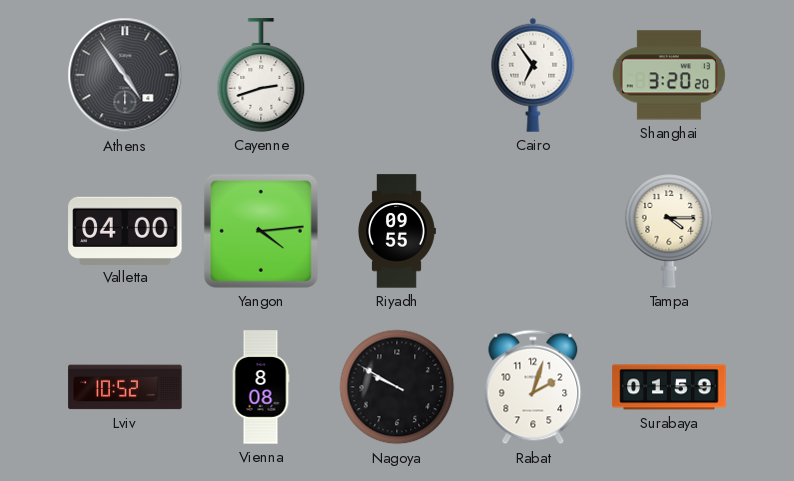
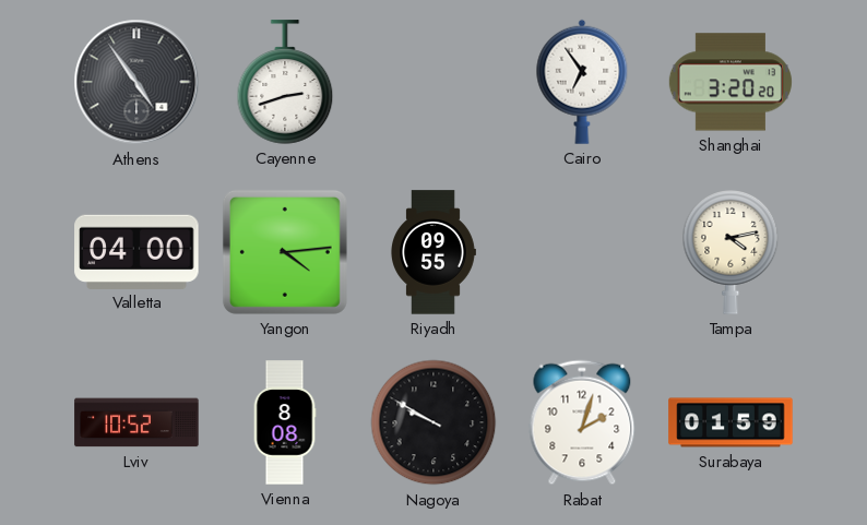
Tampa: 4:15 -> 4:13 (731, 253)
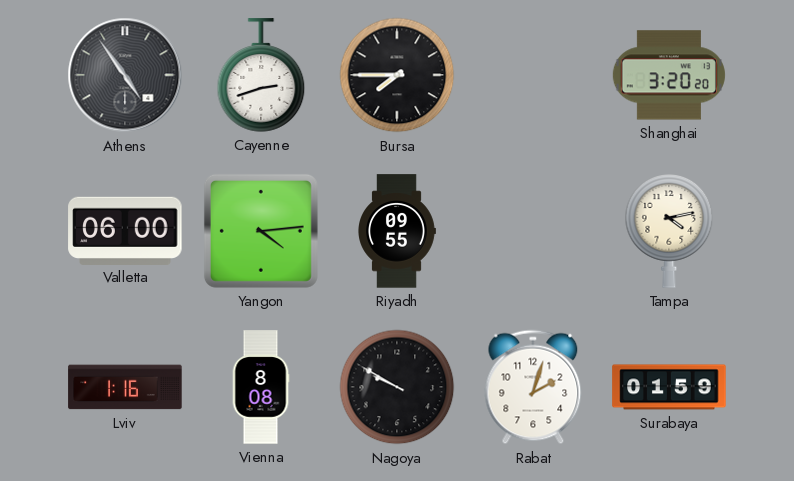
Bursa: none -> 7:45 (397, 75)
Cairo: 6:54 -> none (582, 82)
Valletta: 04:00 -> 06:00 (125, 230)
Lviv: 10:52 -> 1:16 (125, 387)
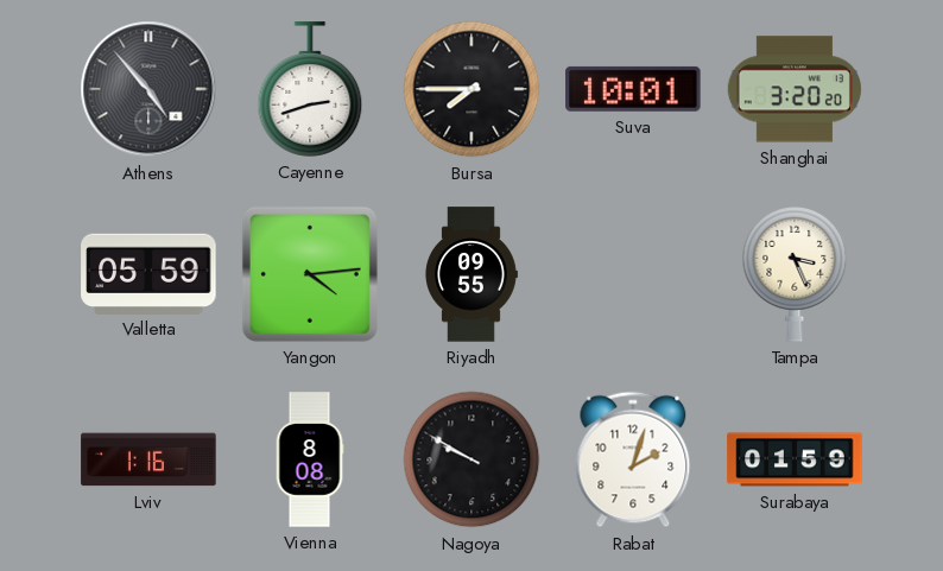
Athens: 4:54 -> 4:53 (148, 89)
Suva: none -> 10:01 (633, 89)
Valletta: 06:00 -> 05:59 (148, 273)
Tampa: 4:13 -> 3:26 (795, 275)
